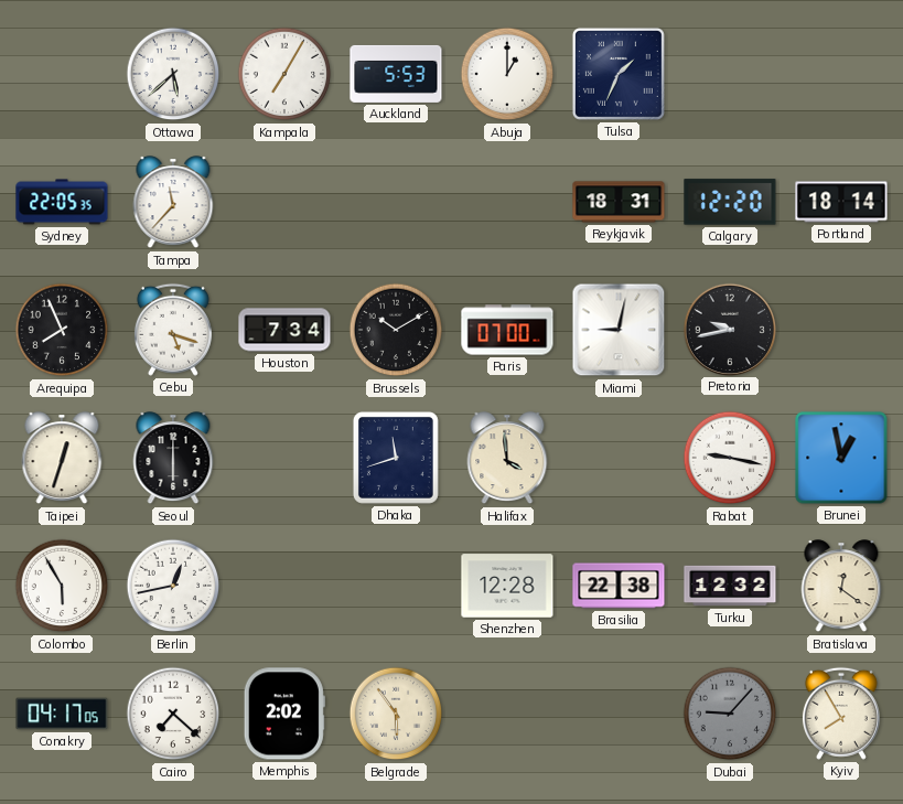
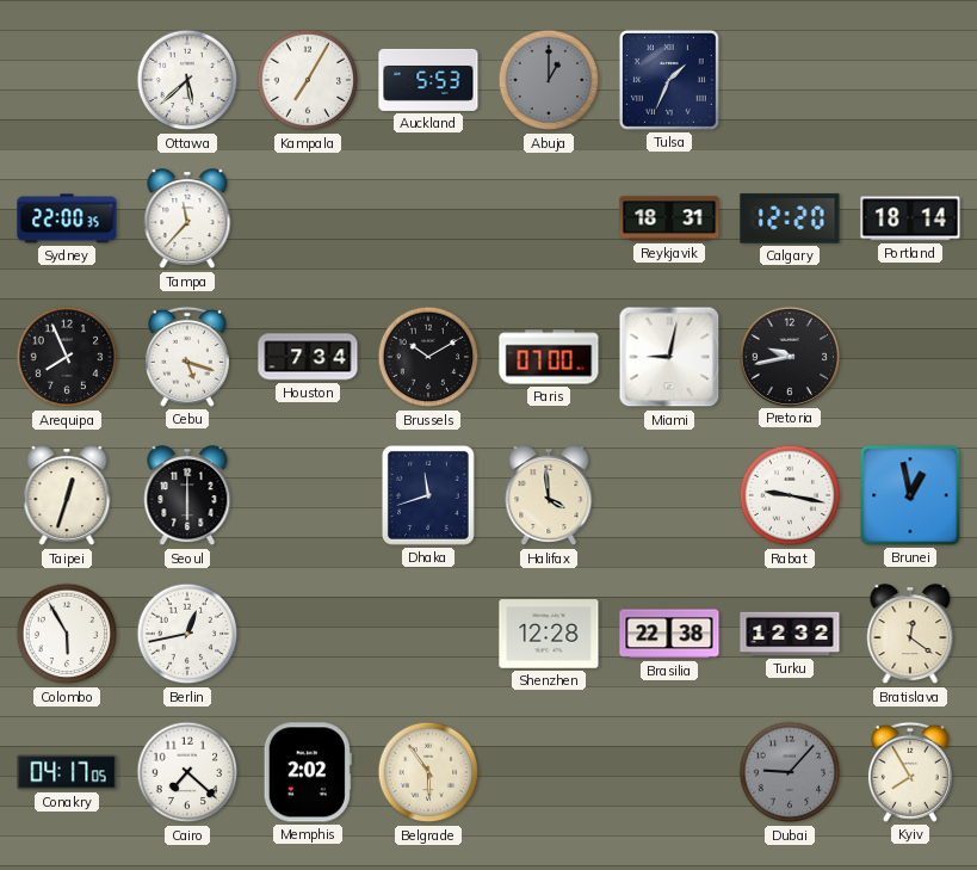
Abuja dial: white -> grey (549, 80)
Sydney: 22:05 -> 22:00 (67, 218)
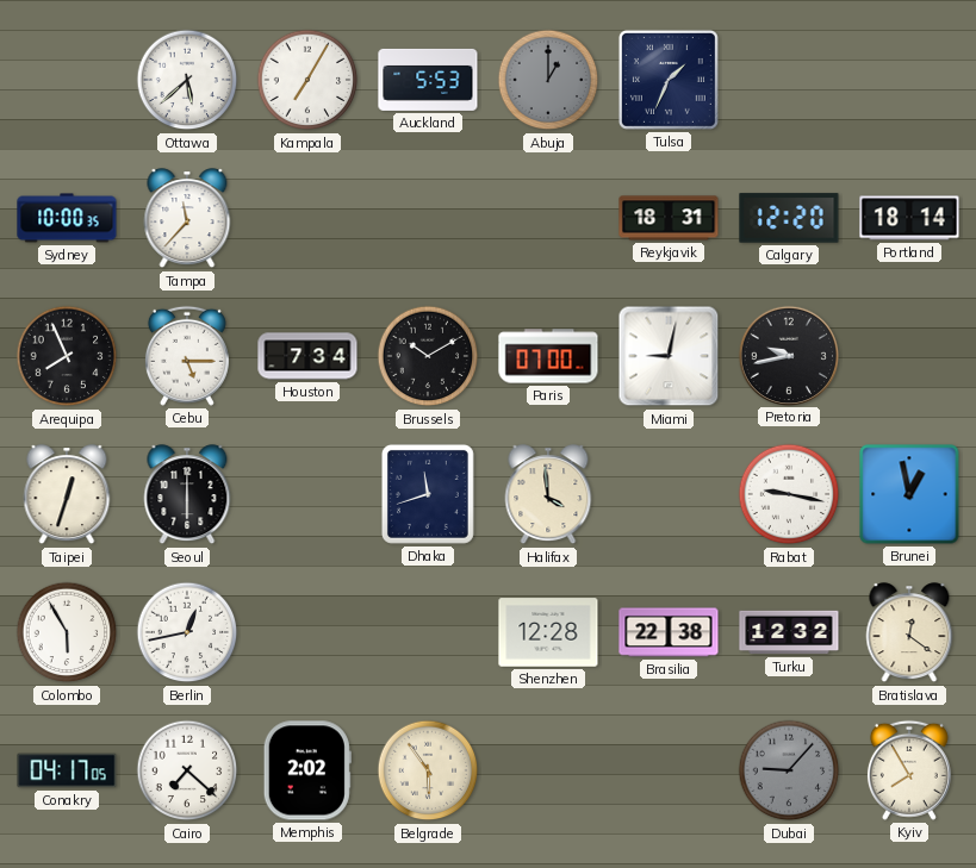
Sydney: 22:00 -> 10:00 (67, 218)
Cebu: 5:18 -> 5:15 (187, 356)
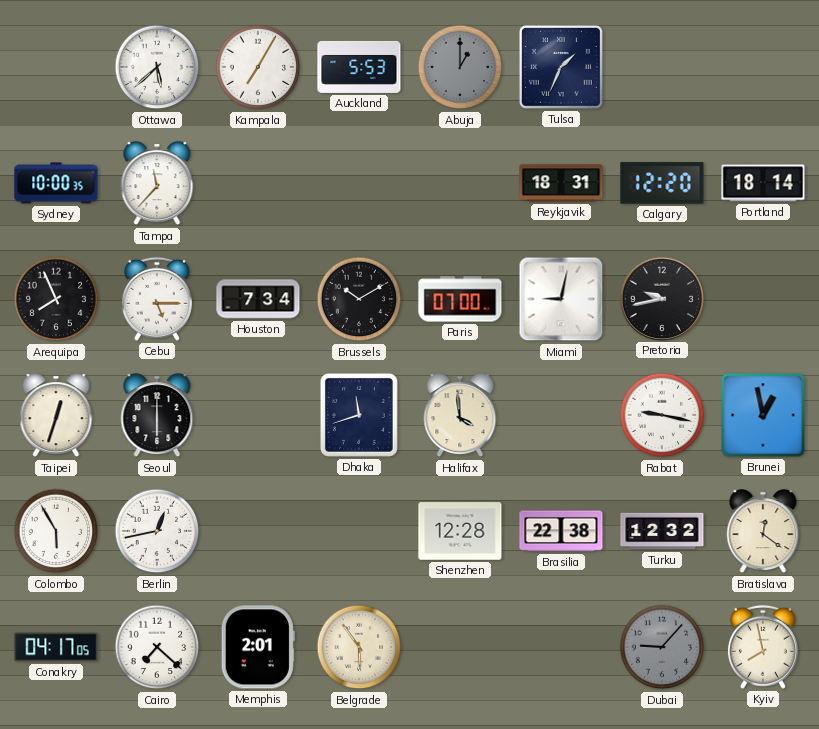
Memphis: 2:02 -> 2:01 (258, 647)
Kyiv: 7:55 -> 7:58 (763, 647)
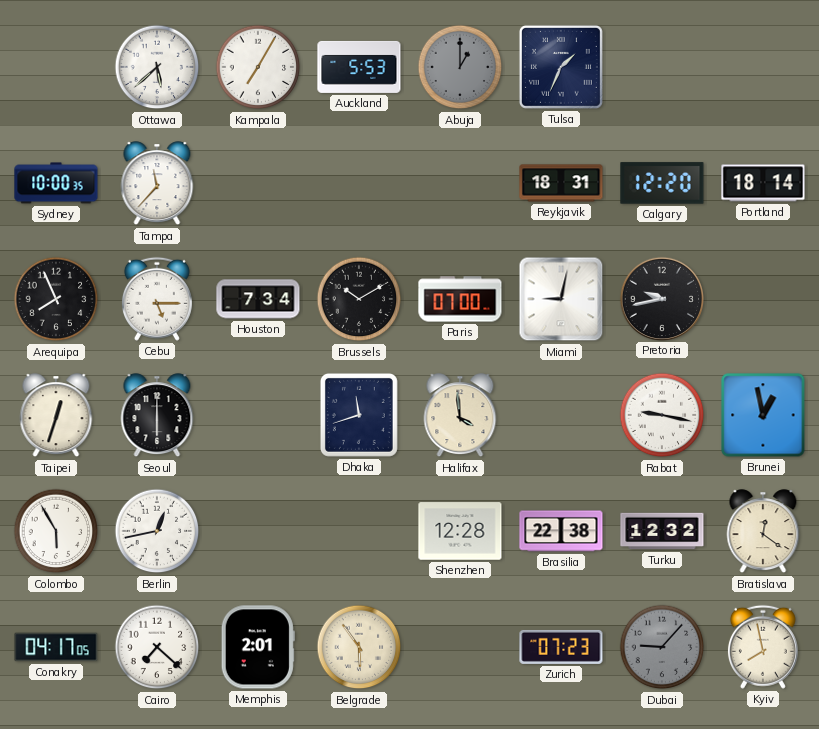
Zurich: none -> 07:23 (561, 647)
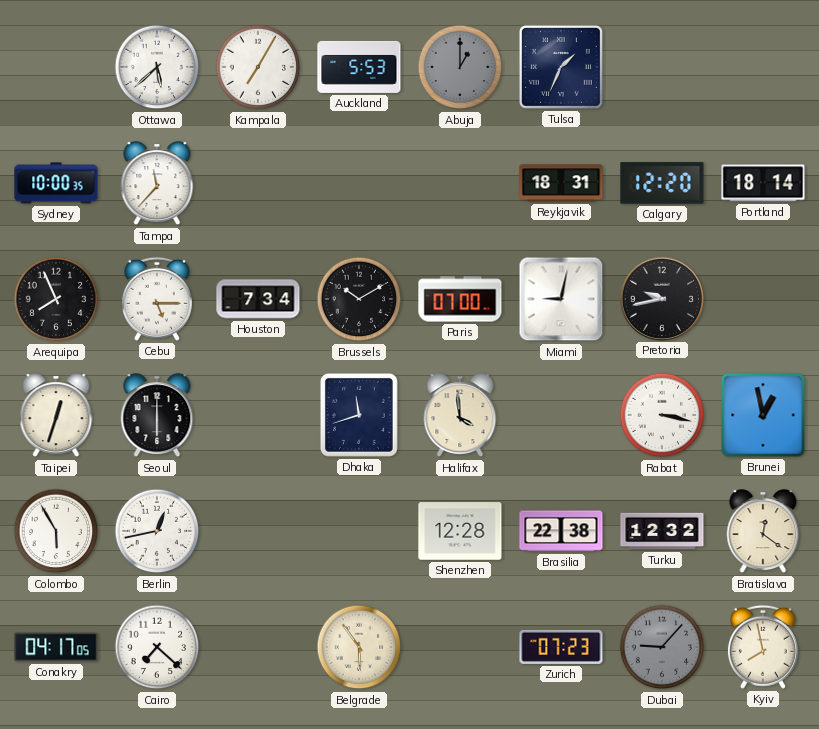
Rabat: 9:17 -> 3:17 (662, 415)
Memphis: 2:01 -> none (258, 647)
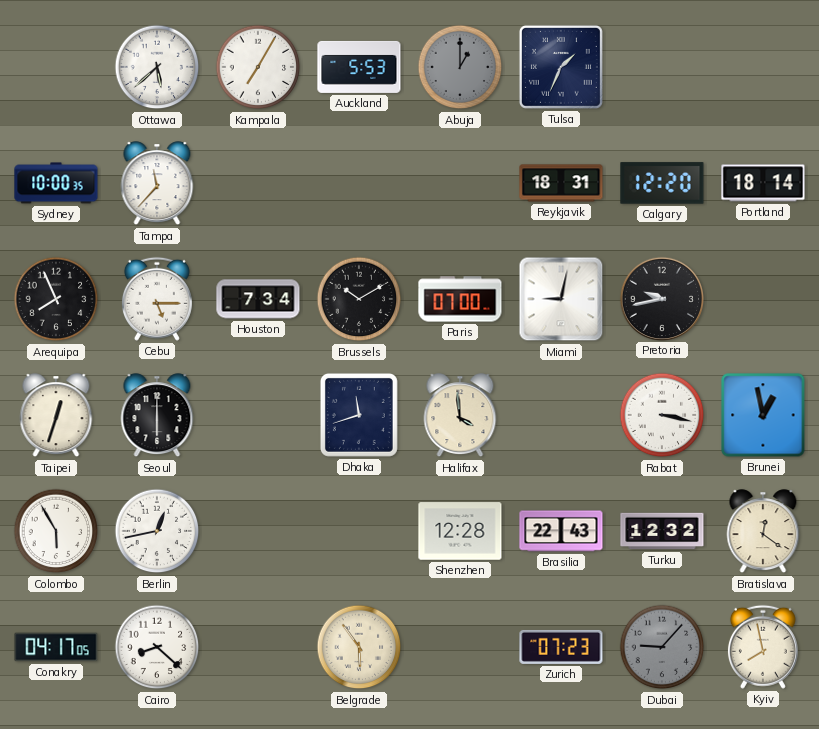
Brasilia: 22:38 -> 22:43 (561, 531)
Cairo: 7:22 -> 8:22 (157, 647)
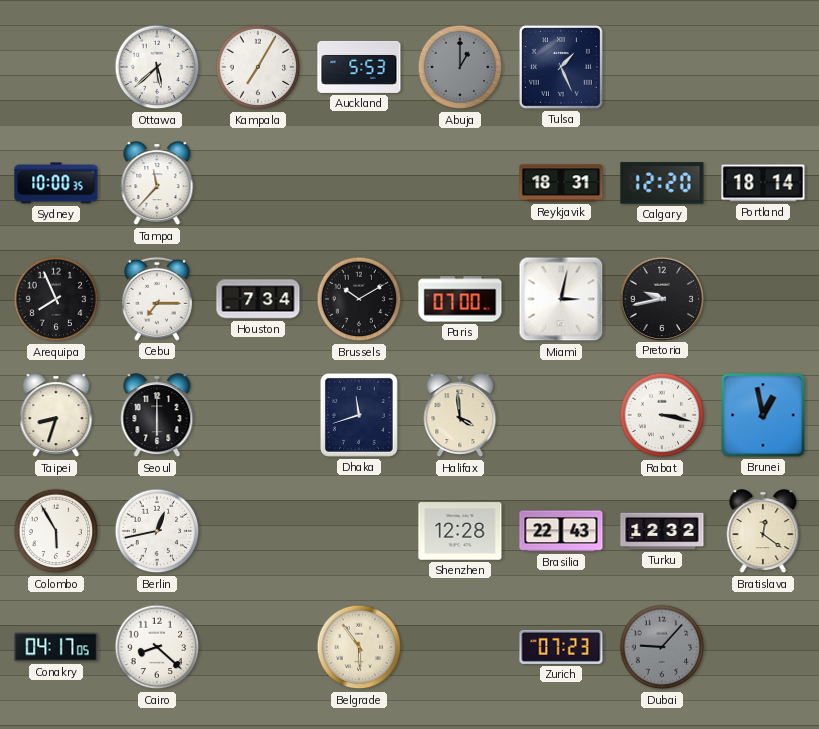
Tulsa: 1:34 -> 1:26 (561, 67)
Cebu: 5:15 -> 7:15 (157, 299)
Miami: 9:02 -> 3:02 (561, 299)
Taipei: 12:33 -> 8:33 (56, 416)
Kyiv: 7:58 -> none (763, 647)
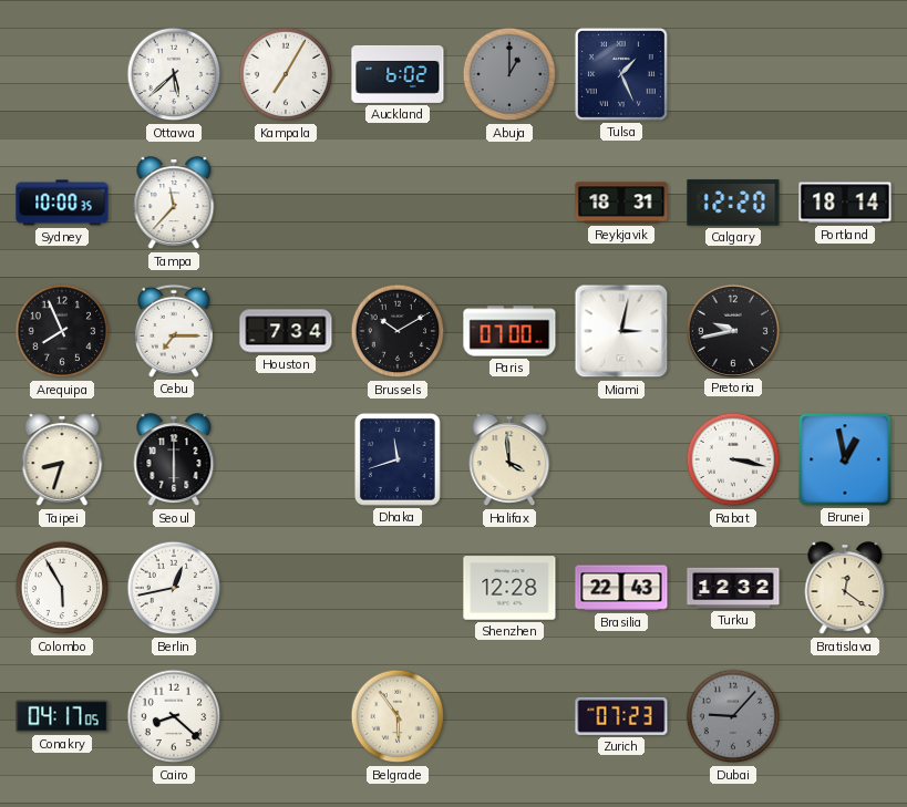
Auckland: 5:53 -> 6:02 (398, 74)
